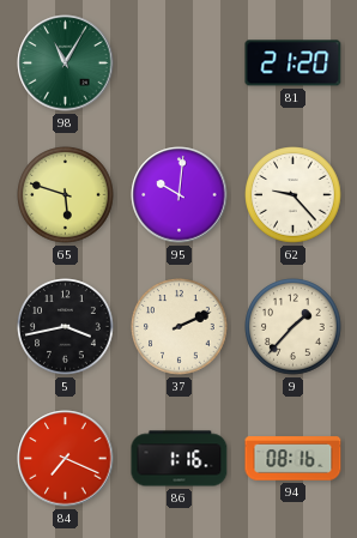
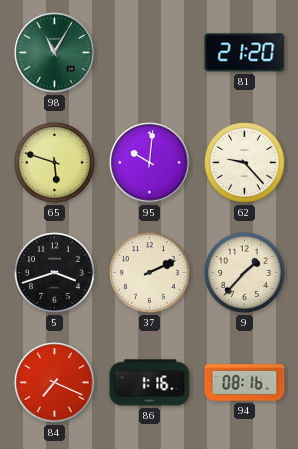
5: 3:43 -> 3:42 (55, 273)
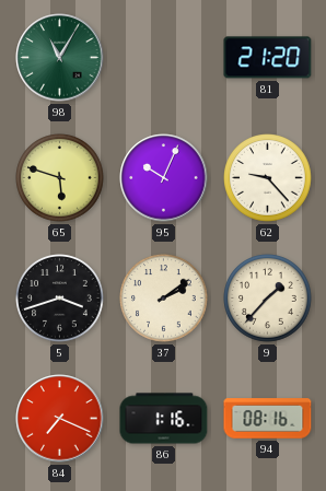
95: 10:01 -> 10:04 (164, 178)
37: 2:11 -> 2:09 (164, 299)
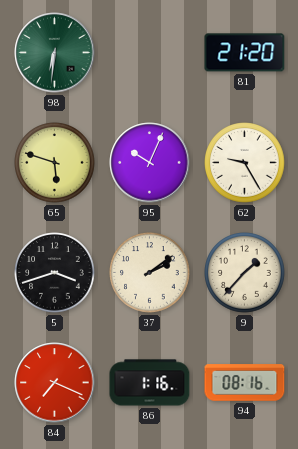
98: 11:05 -> 6:31 (55, 53)
62: 9:23 -> 9:25 (245, 163)
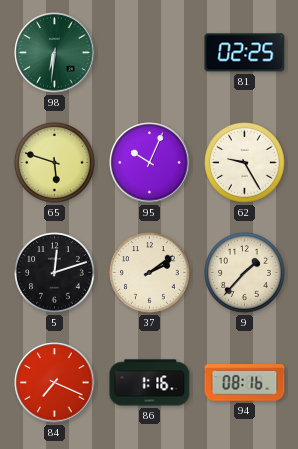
81: 21:20 -> 02:25 (245, 53)
5: 3:42 -> 12:12 (55, 273)
